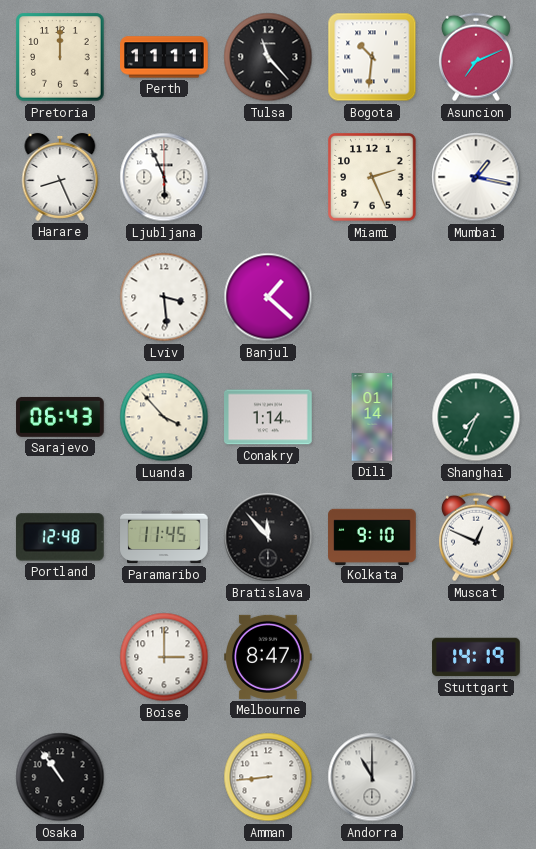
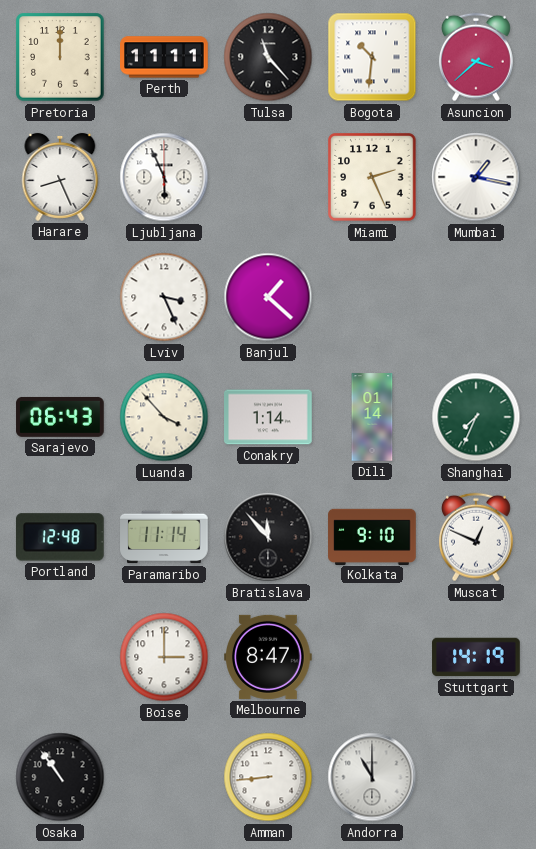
Asuncion: 7:11 -> 3:38 (476, 57)
Lviv: 3:29 -> 3:26 (164, 297)
Paramaribo: 11:45 -> 11:14 (164, 537)
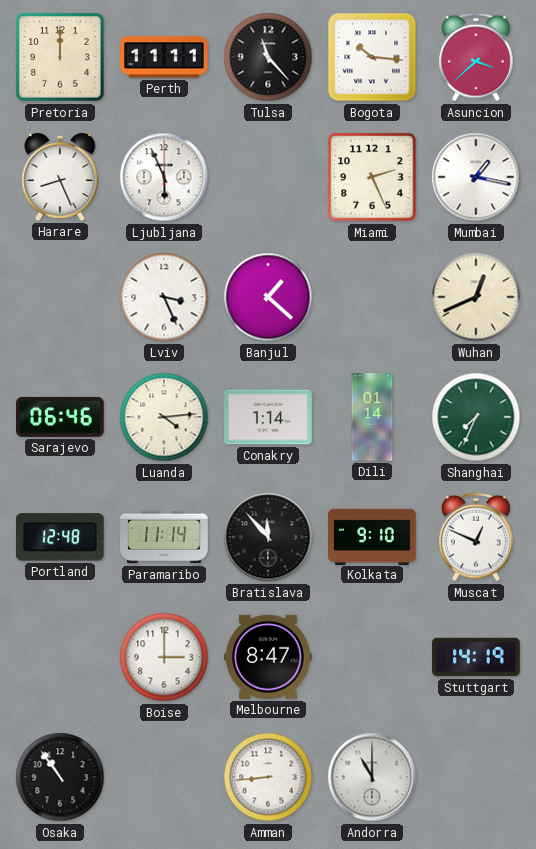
Bogota: 10:31 -> 10:16 (372, 57)
Wuhan: none -> 12:41 (476, 297)
Sarajevo: 06:43 -> 06:46 (60, 417)
Luanda: 3:53 -> 4:14 (164, 417)
